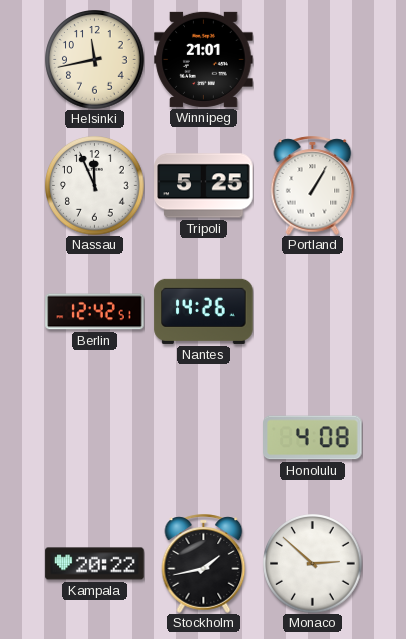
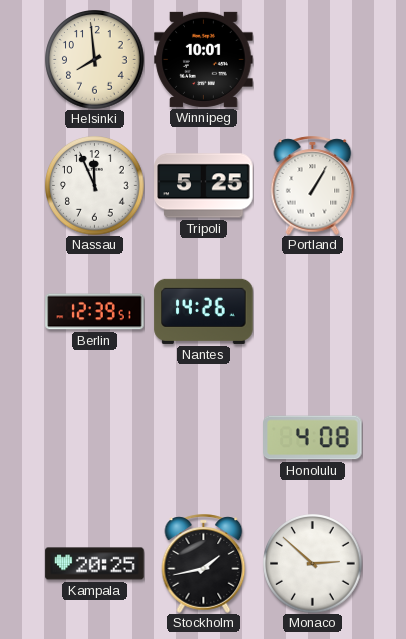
Helsinki: 11:43 -> 7:59 (95, 60)
Winnipeg: 21:01 -> 10:01 (204, 59)
Berlin: 12:42 -> 12:39 (95, 312)
Kampala: 20:22 -> 20:25 (95, 564)
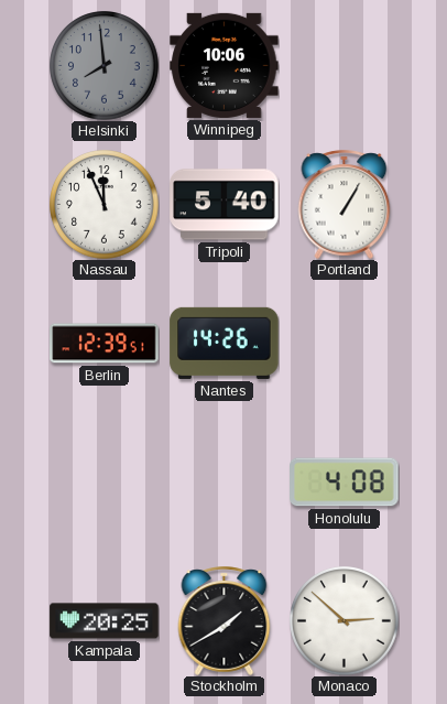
Helsinki dial: cream -> grey (105, 66)
Winnipeg: 10:01 -> 10:06 (225, 65)
Tripoli: 5:25 -> 5:40 (225, 205)
Stockholm: 1:43 -> 1:40 (225, 620)
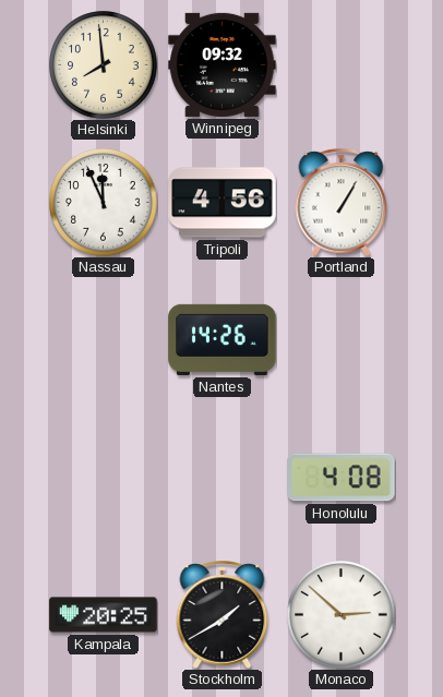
Helsinki dial: grey -> cream (104, 65)
Winnipeg: 10:06 -> 09:32 (223, 64)
Tripoli: 5:40 -> 4:56 (223, 203)
Berlin: 12:39 -> none (105, 344)
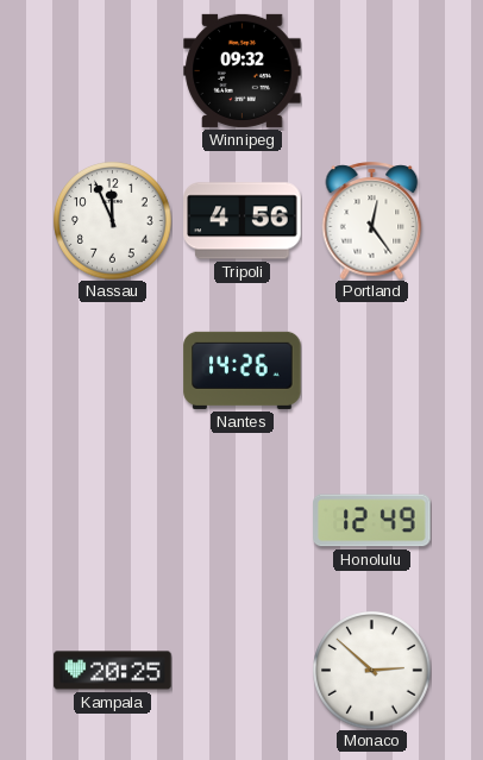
Helsinki: 7:59 -> none (104, 65)
Portland: 1:05 -> 12:24 (372, 220)
Honolulu: 4:08 -> 12:49 (372, 521)
Stockholm: 1:40 -> none (223, 614)
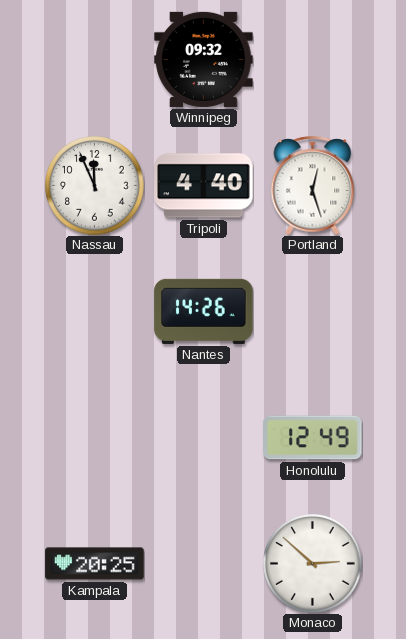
Tripoli: 4:56 -> 4:40 (204, 186)
Portland: 12:24 -> 12:27 (313, 185)
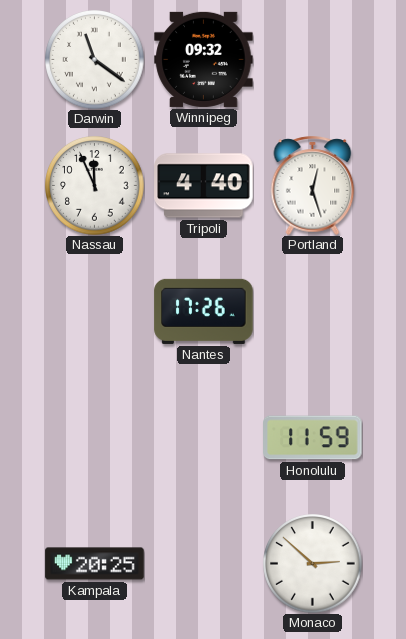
Darwin: none -> 11:21 (95, 60)
Nantes: 14:26 -> 17:26 (204, 311)
Honolulu: 12:49 -> 11:59 (313, 438)
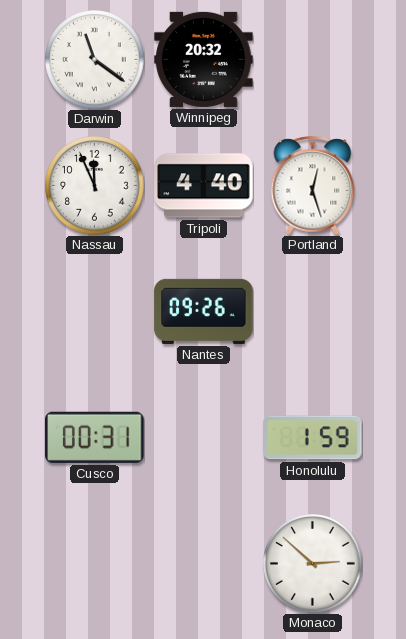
Winnipeg: 09:32 -> 20:32 (204, 59)
Nantes: 17:26 -> 09:26 (204, 311)
Cusco: none -> 00:31 (95, 437)
Honolulu: 11:59 -> 1:59 (313, 438)
Kampala: 20:25 -> none (95, 564)
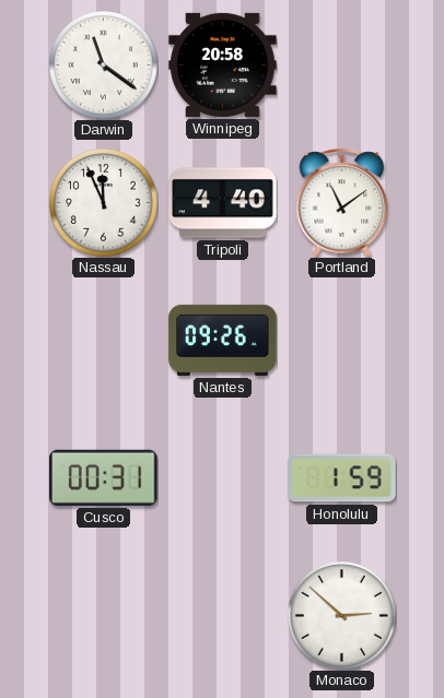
Winnipeg: 20:32 -> 20:58 (223, 64)
Portland: 12:27 -> 11:09 (342, 202)
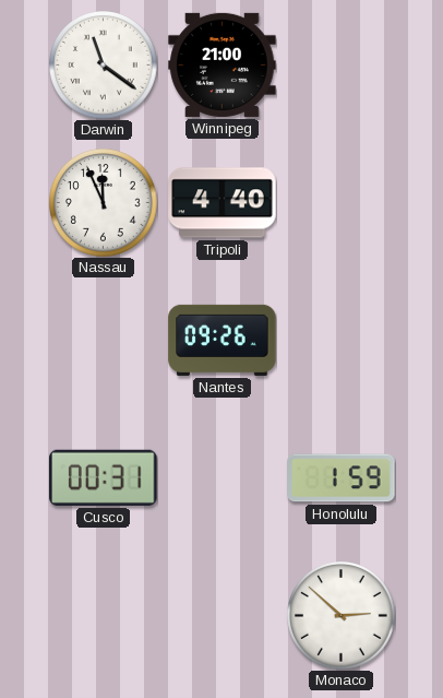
Winnipeg: 20:58 -> 21:00 (223, 64)
Portland: 11:09 -> none (342, 202)
